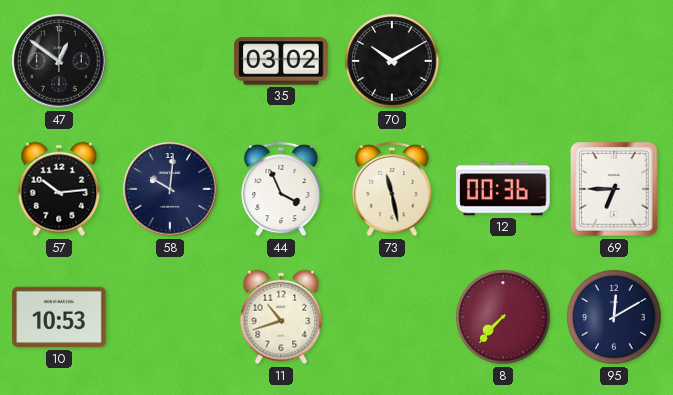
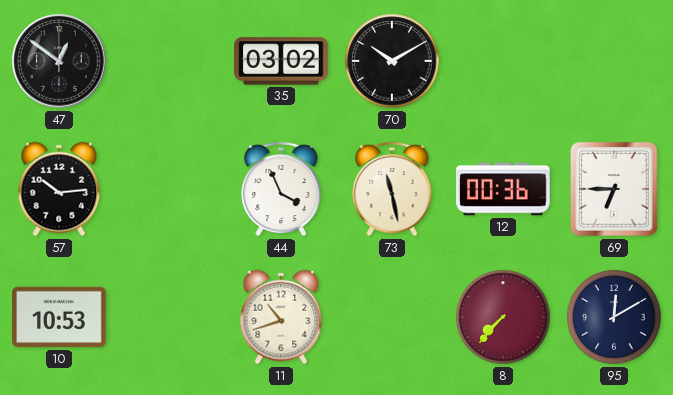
58: 10:01 -> none (170, 189)
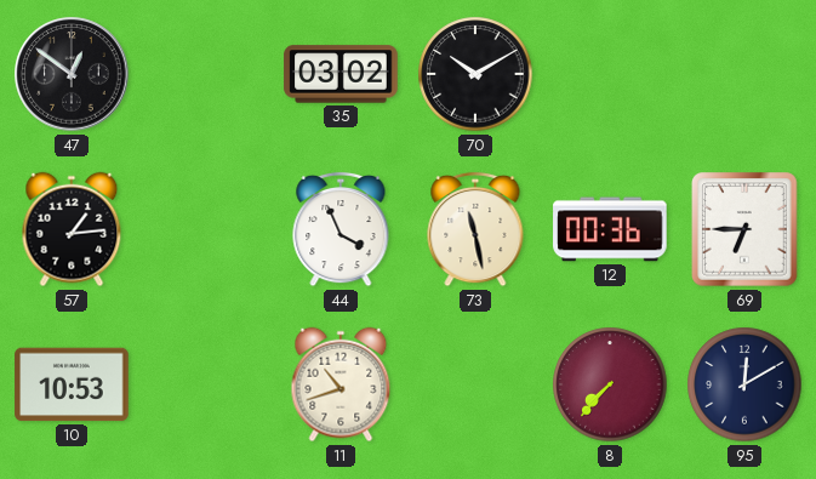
57: 10:14 -> 1:14 (72, 229)
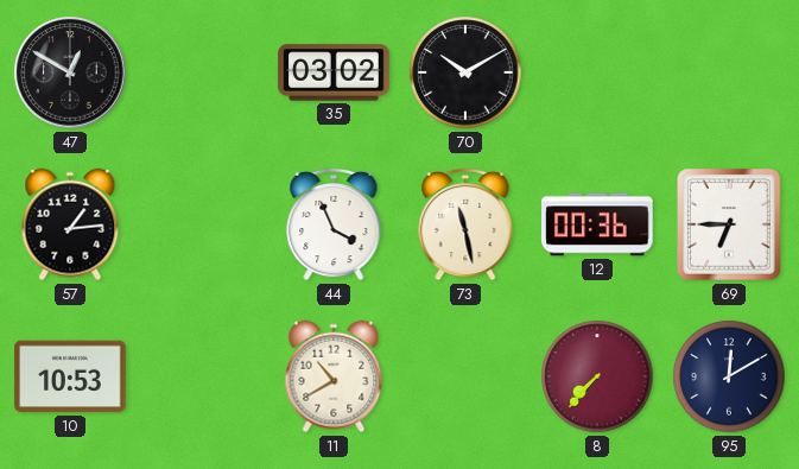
47: 12:51 -> 12:50 (70, 72)
11: 10:42 -> 10:40 (334, 376)
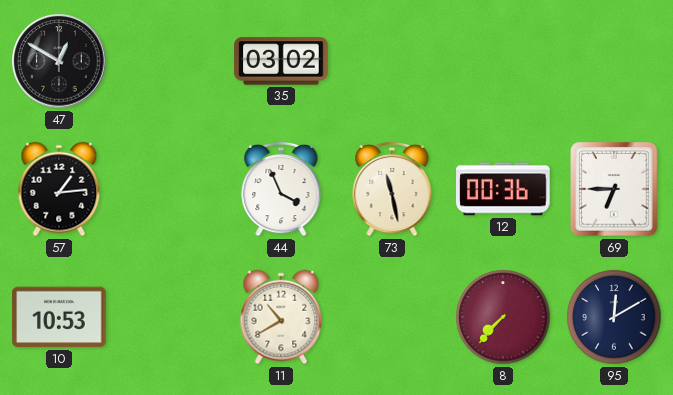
70: 10:10 -> none (465, 72)
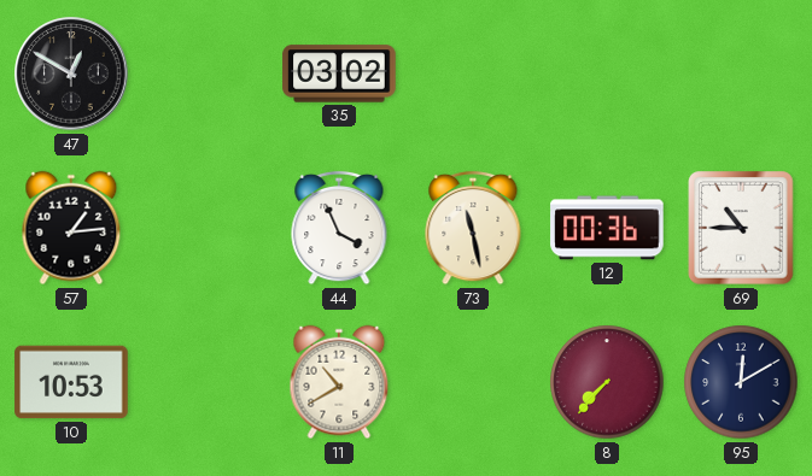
69: 6:45 -> 10:45 (741, 228)
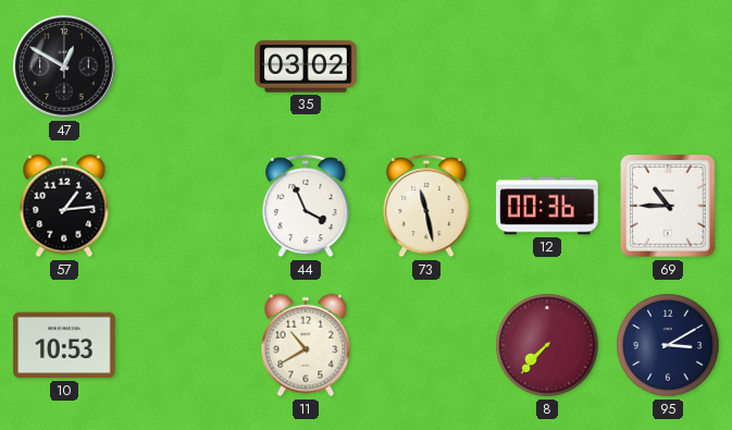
95: 12:10 -> 3:10 (668, 345)
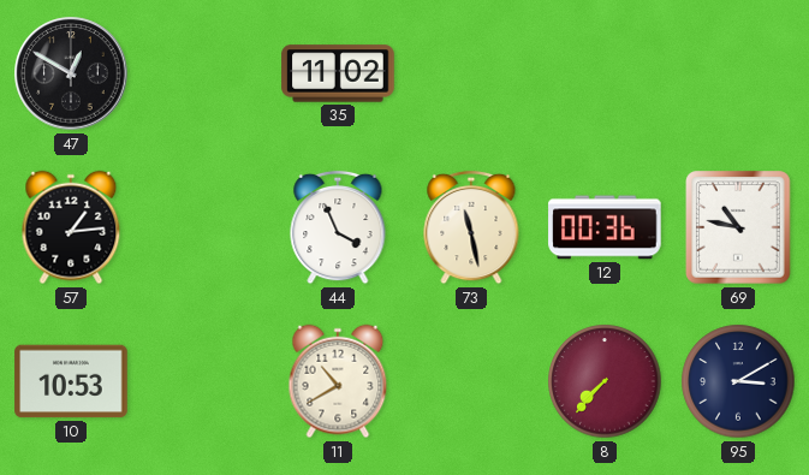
35: 03:02 -> 11:02 (338, 73)
69: 10:45 -> 10:47 (738, 227)
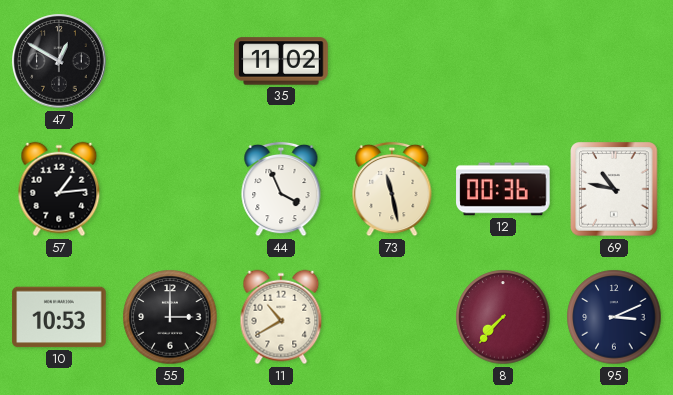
55: none -> 3:00 (170, 317)
95: 3:10 -> 3:11 (614, 317)
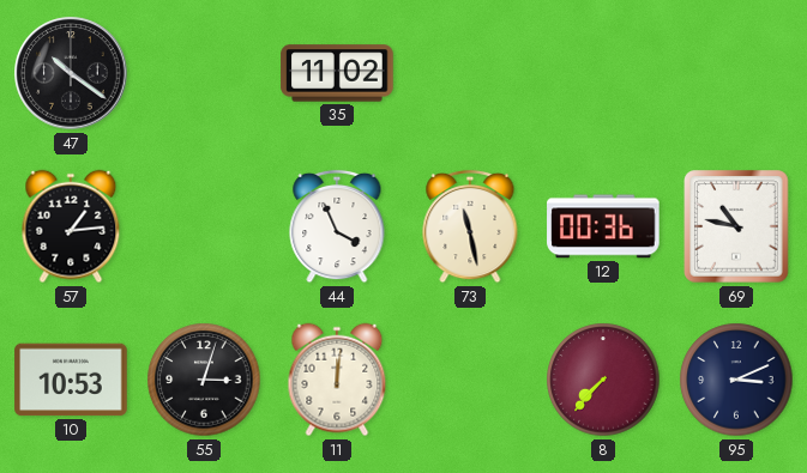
47: 12:50 -> 10:21 (71, 73)
55: 3:00 -> 3:03 (204, 380)
11: 10:40 -> 12:01 (337, 380)
